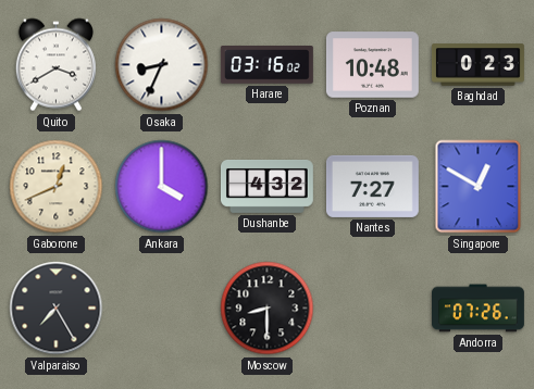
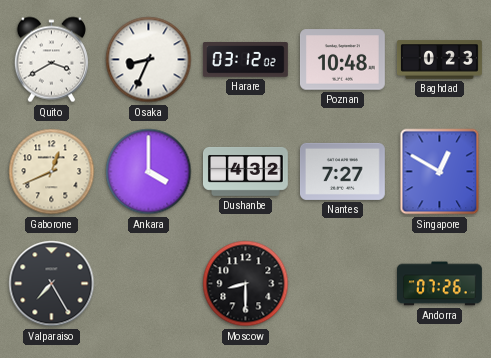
Harare: 03:16 -> 03:12 (245, 60)
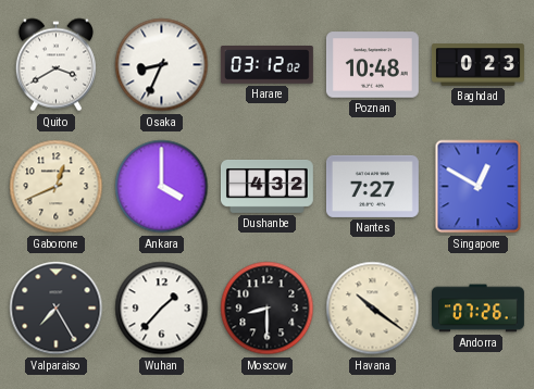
Wuhan: none -> 1:37 (162, 309)
Havana: none -> 10:21 (373, 309)
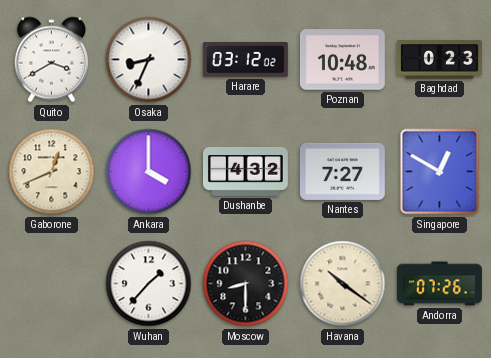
Valparaiso: 7:25 -> none (57, 309)
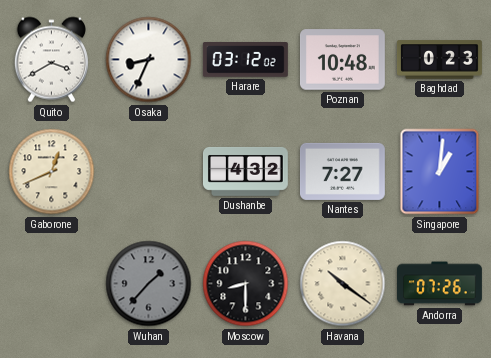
Ankara: 4:00 -> none (149, 172)
Singapore: 12:50 -> 1:01 (440, 172)
Wuhan dial: white -> grey (149, 284)
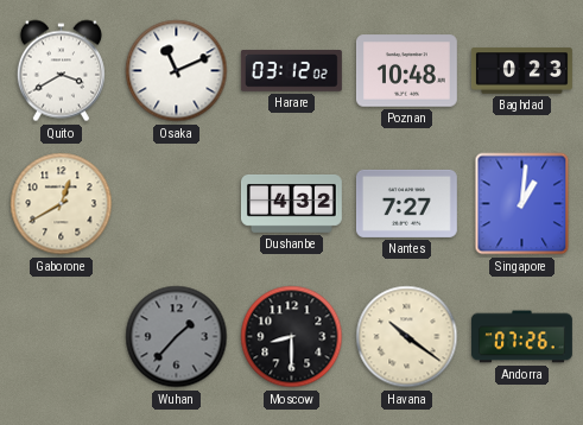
Osaka: 8:34 -> 11:11 (177, 71)
Gaborone: 12:41 -> 12:40 (62, 204)
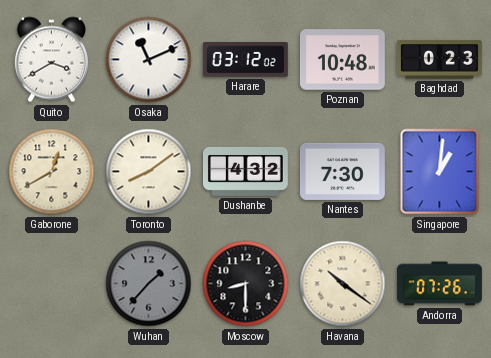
Toronto: none -> 8:09 (149, 172)
Nantes: 7:27 -> 7:30 (342, 171)
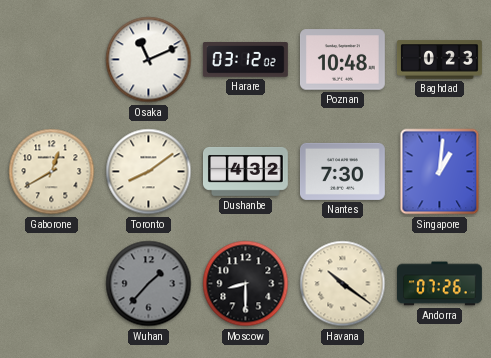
Quito: 3:40 -> none (51, 60)
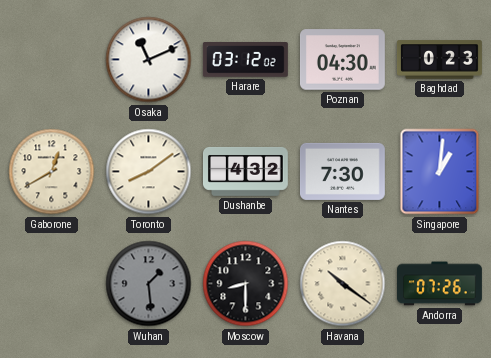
Poznan: 10:48 -> 04:30 (342, 60)
Wuhan: 1:37 -> 1:29 (149, 284)
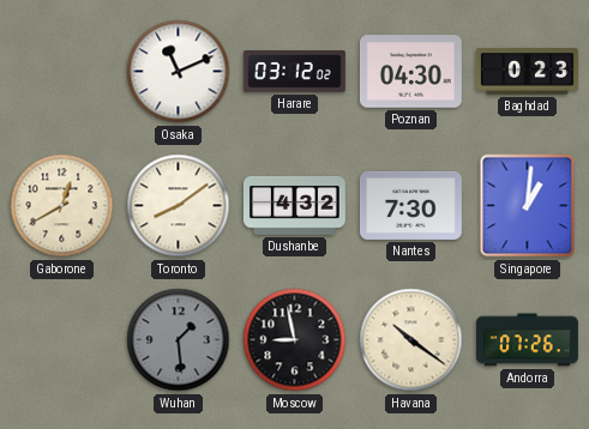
Moscow: 8:30 -> 8:58 (295, 340)
